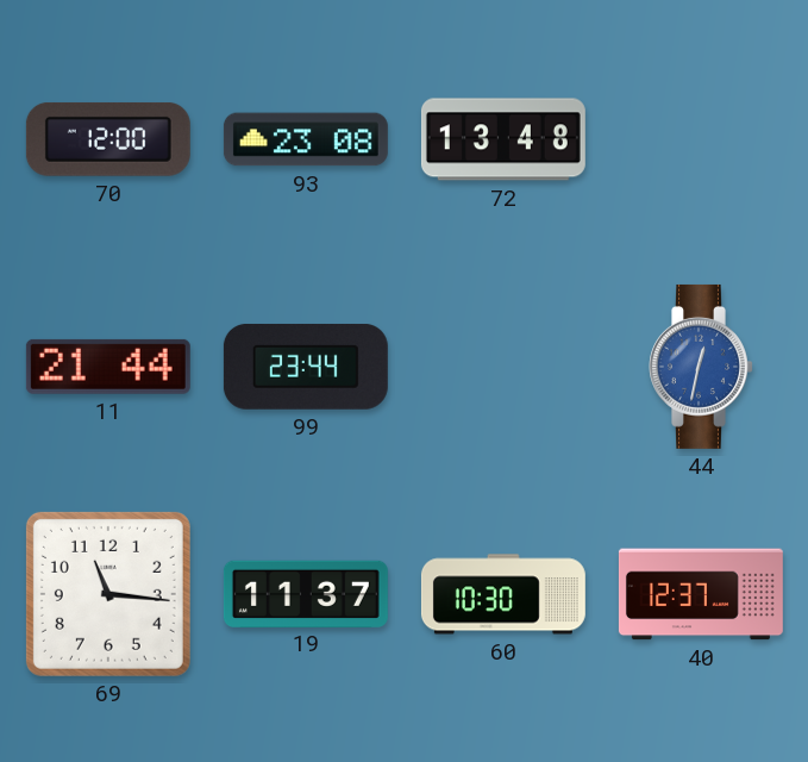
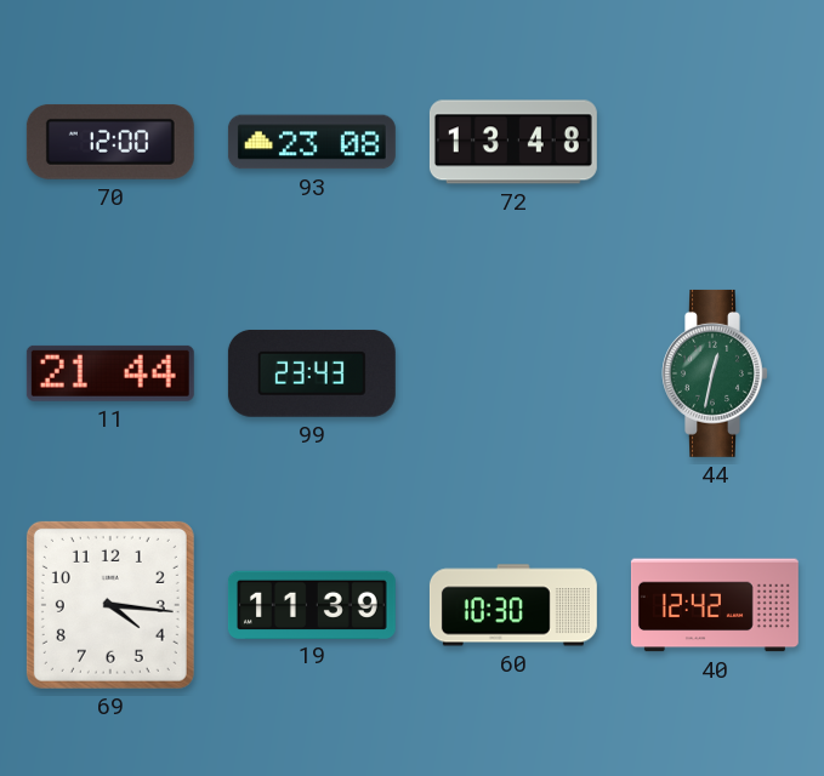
99: 23:44 -> 23:43 (312, 373)
44 dial: blue -> green (715, 373)
69: 11:16 -> 4:16 (110, 605)
19: 11:37 -> 11:39 (312, 604)
40: 12:37 -> 12:42 (715, 605)
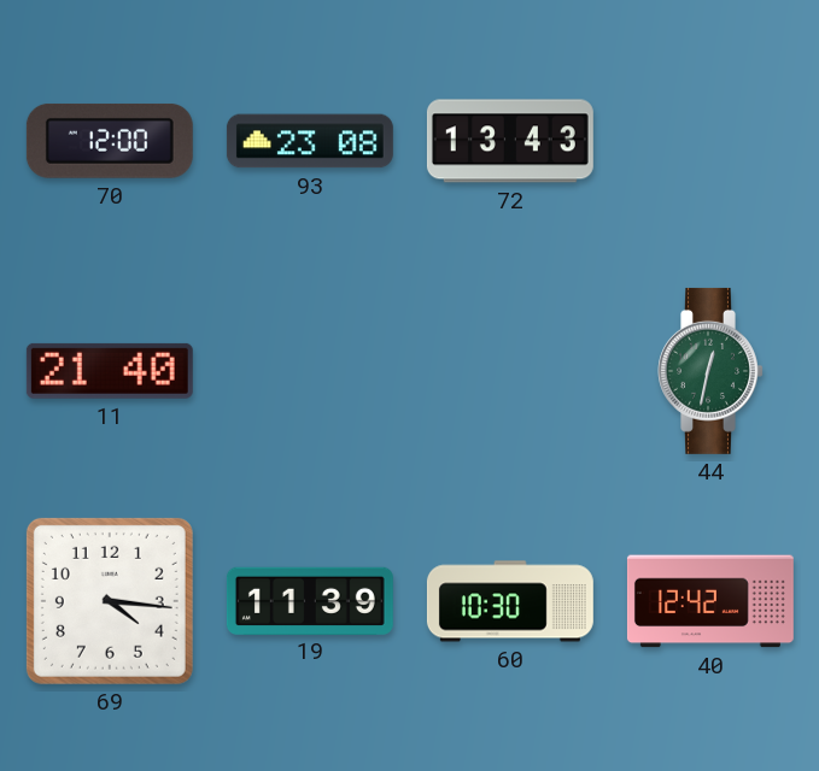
72: 13:48 -> 13:43 (510, 141)
11: 21:44 -> 21:40 (110, 371)
99: 23:43 -> none (312, 373)
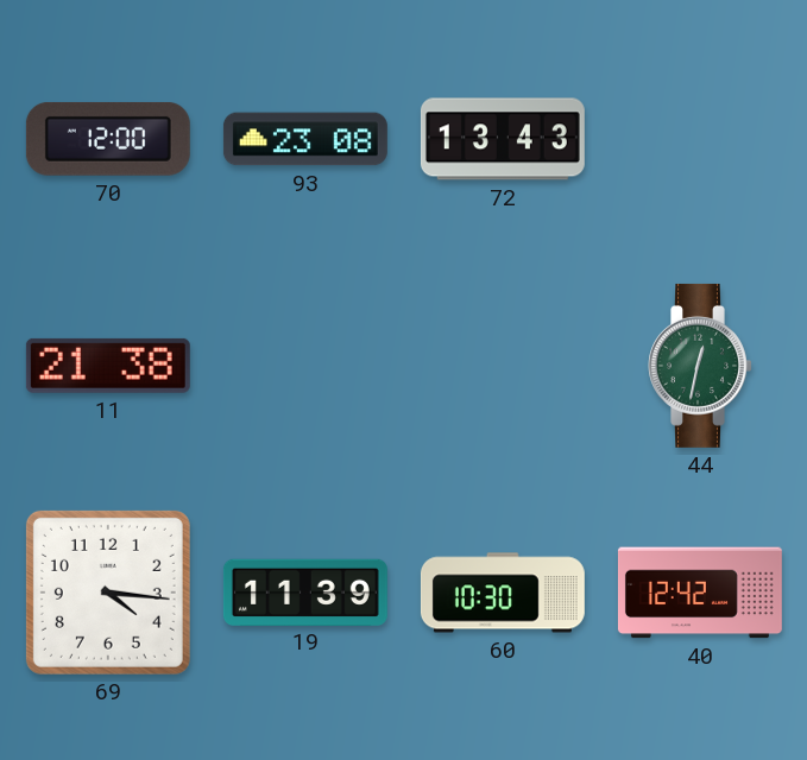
11: 21:40 -> 21:38 (108, 366)
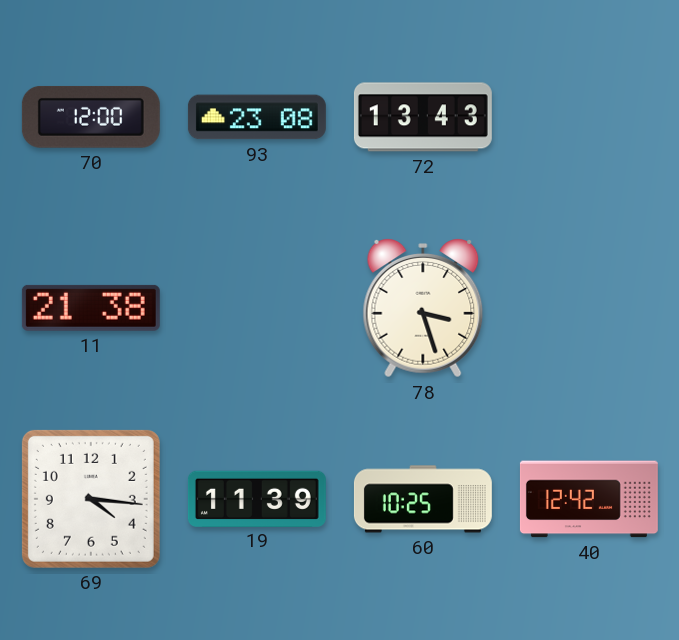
78: none -> 3:27 (423, 308)
44: 12:32 -> none (700, 366)
60: 10:30 -> 10:25 (423, 499)
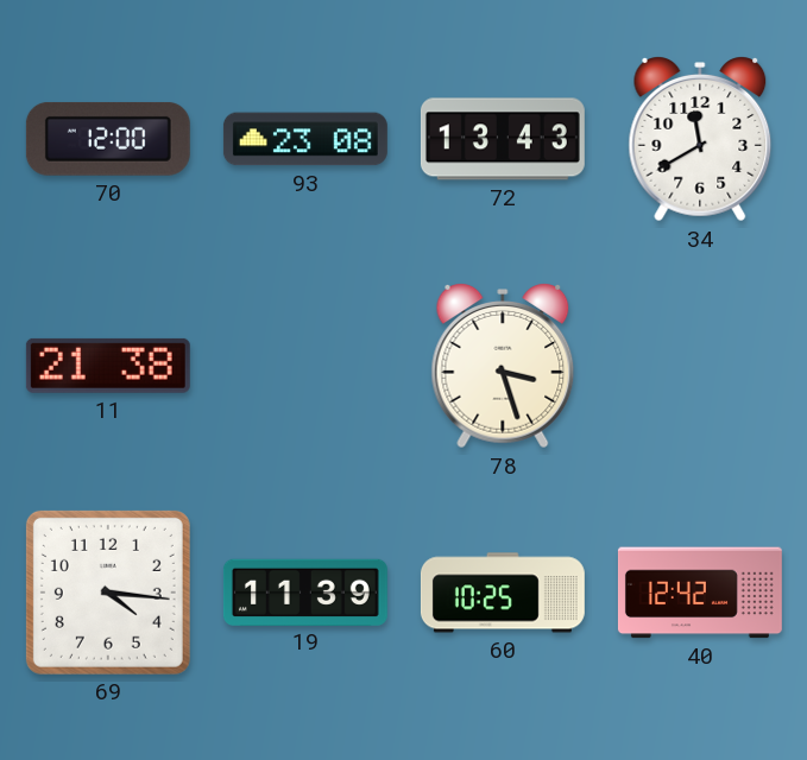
34: none -> 11:40 (700, 139)
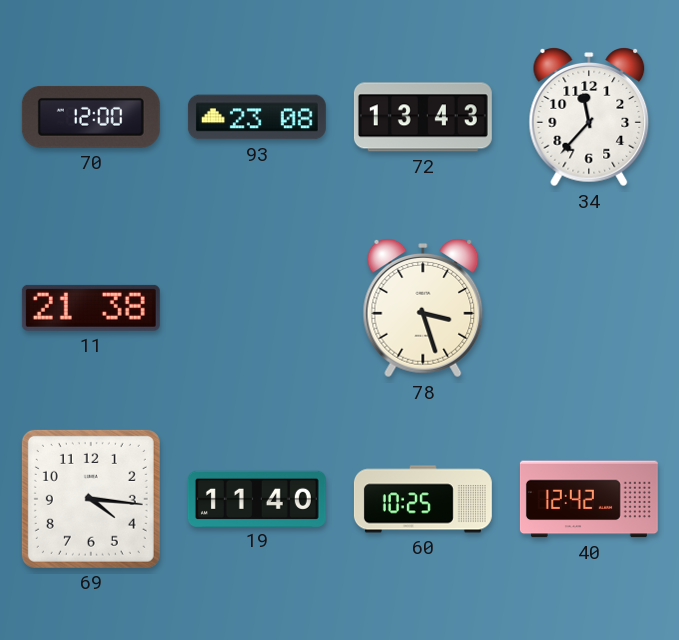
34: 11:40 -> 11:37 (589, 117)
19: 11:39 -> 11:40 (257, 498)
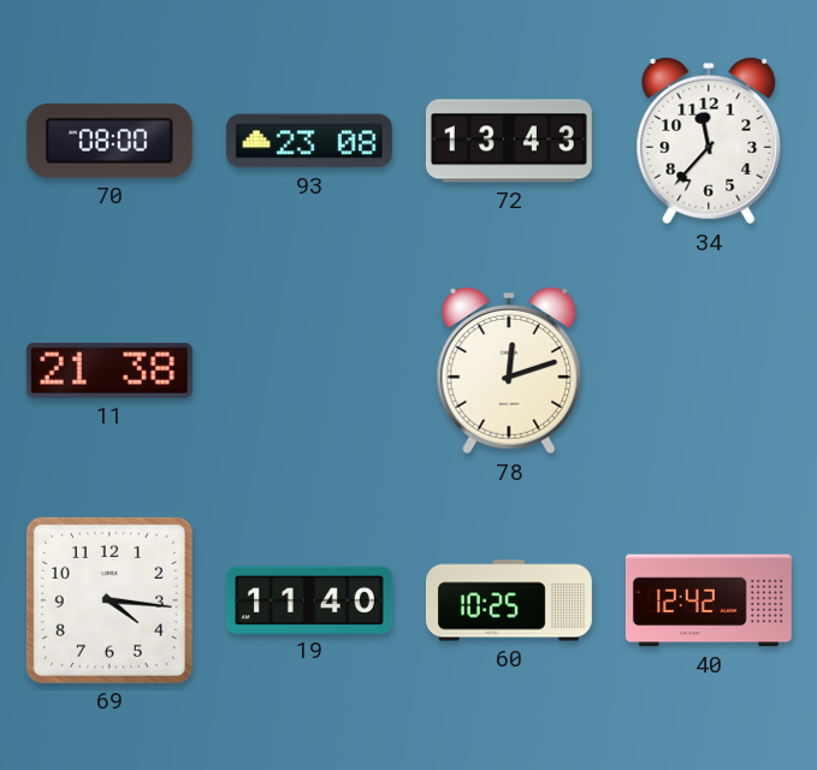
70: 12:00 -> 08:00 (109, 141)
78: 3:27 -> 12:12 (509, 371)
